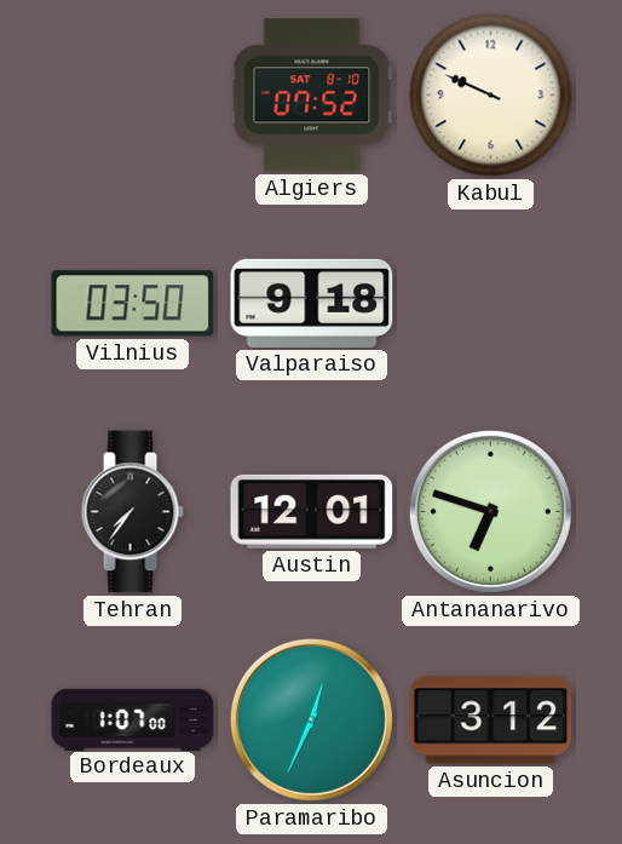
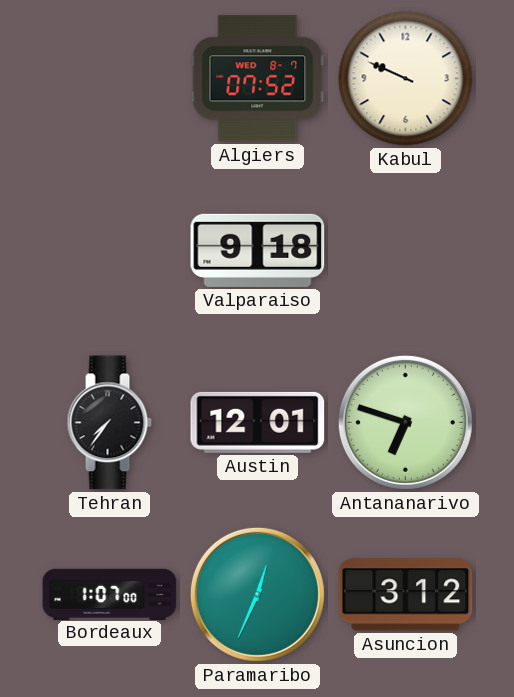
Algiers date: SAT 8-10 -> WED 8-7 (258, 79)
Vilnius: 03:50 -> none (133, 304)
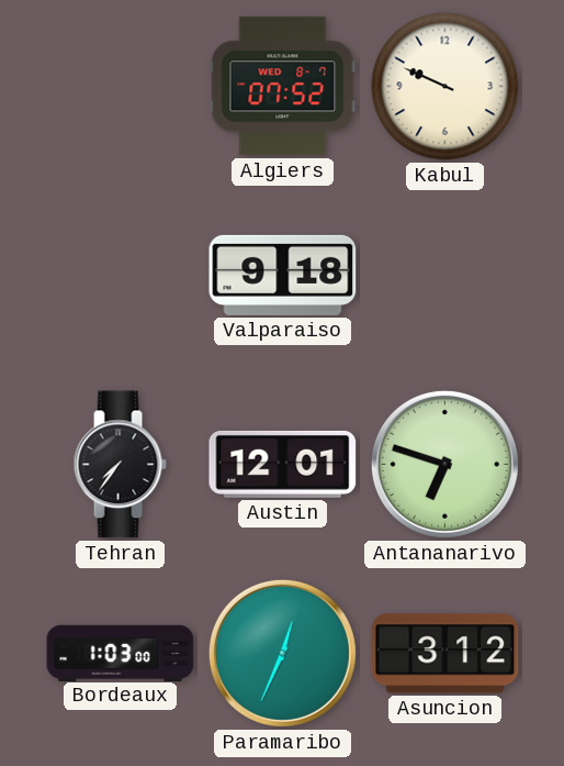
Bordeaux: 1:07 -> 1:03 (121, 653)
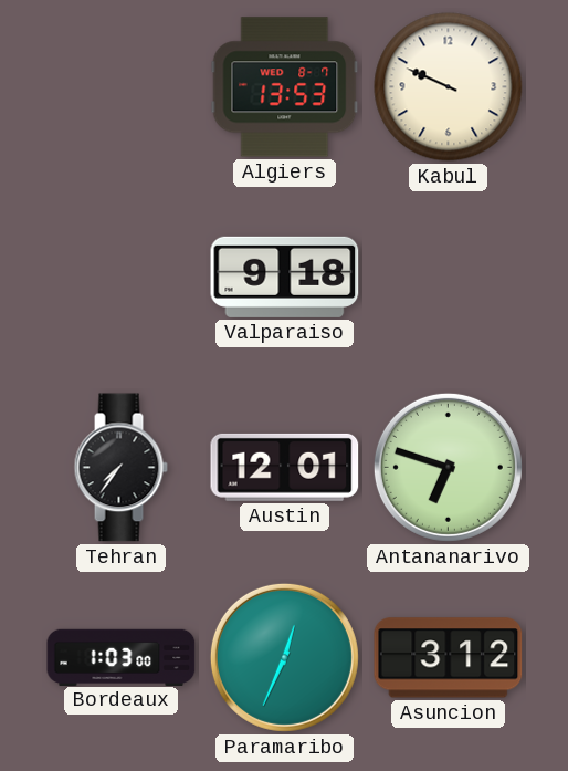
Algiers: 07:52 -> 13:53 (285, 87)
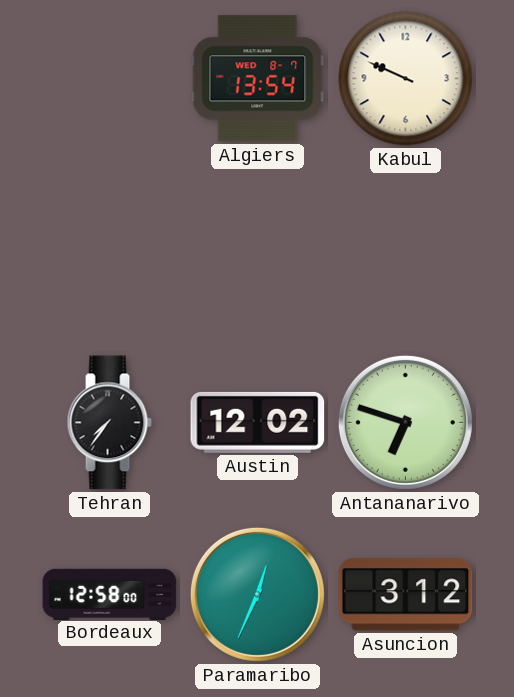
Algiers: 13:53 -> 13:54 (258, 79)
Valparaiso: 9:18 -> none (285, 277)
Austin: 12:01 -> 12:02 (258, 422)
Bordeaux: 1:03 -> 12:58 (110, 594)
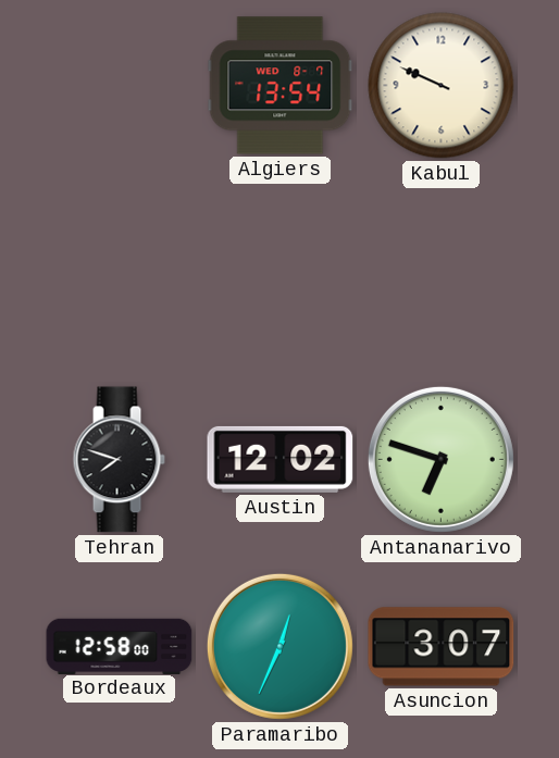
Tehran: 7:36 -> 7:48 (119, 460)
Asuncion: 3:12 -> 3:07 (442, 647)
